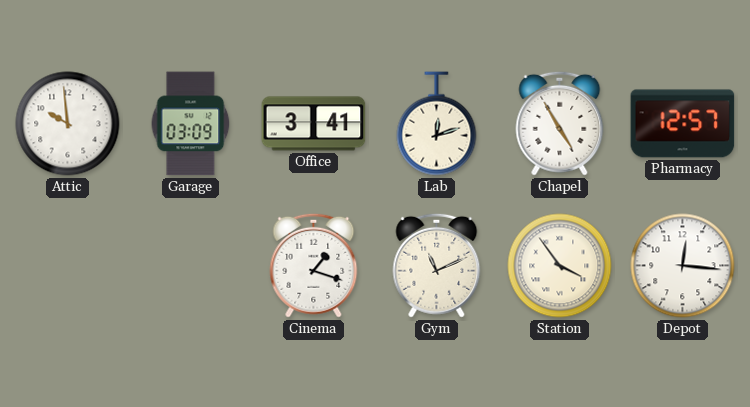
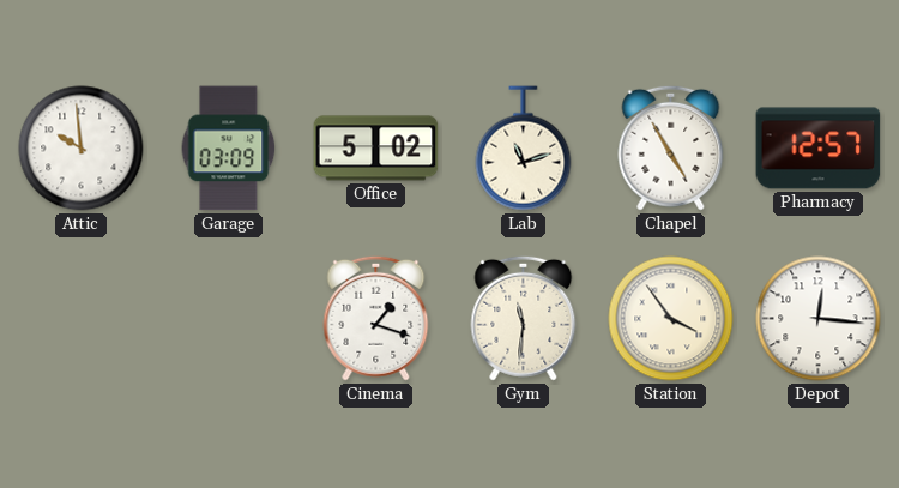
Office: 3:41 -> 5:02 (376, 149)
Lab: 12:12 -> 11:12 (524, 149)
Gym: 11:11 -> 11:31 (524, 318)
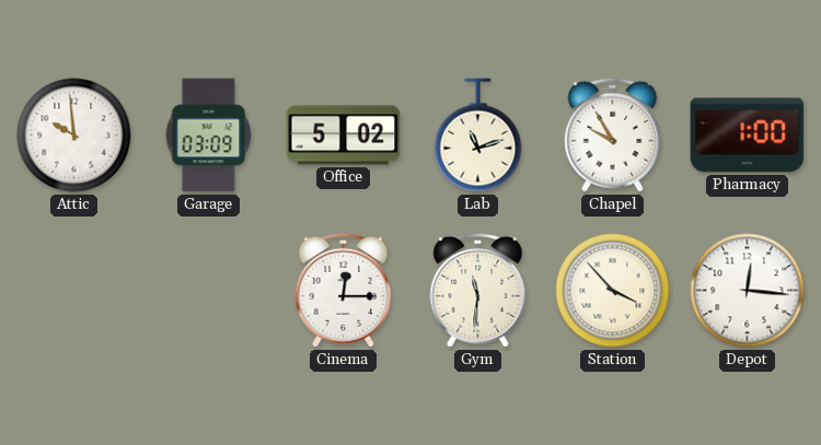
Chapel: 4:55 -> 9:55 (613, 134)
Pharmacy: 12:57 -> 1:00 (748, 136)
Cinema: 1:18 -> 12:15 (344, 290)
Station: 3:54 -> 3:53 (613, 291)
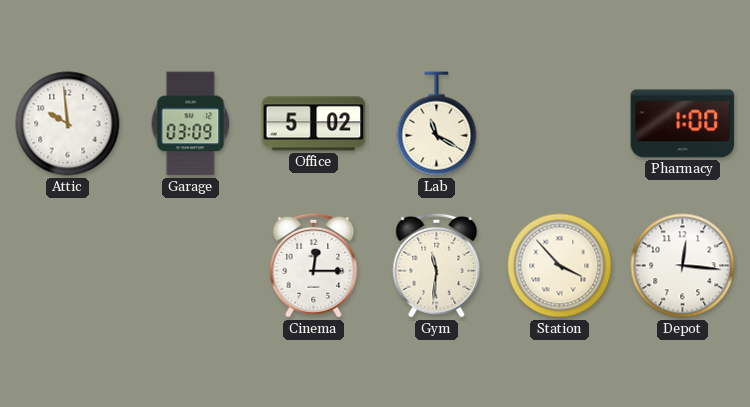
Lab: 11:12 -> 11:20 (437, 124)
Chapel: 9:55 -> none (613, 134)
